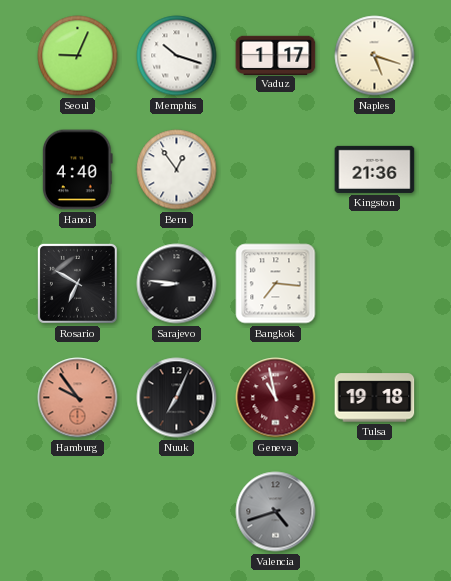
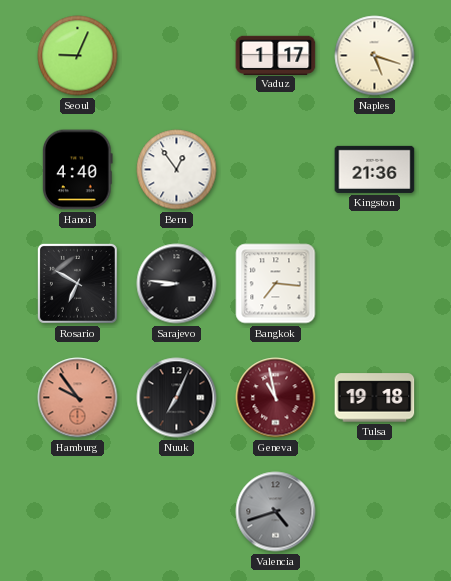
Memphis: 10:18 -> none (177, 56)
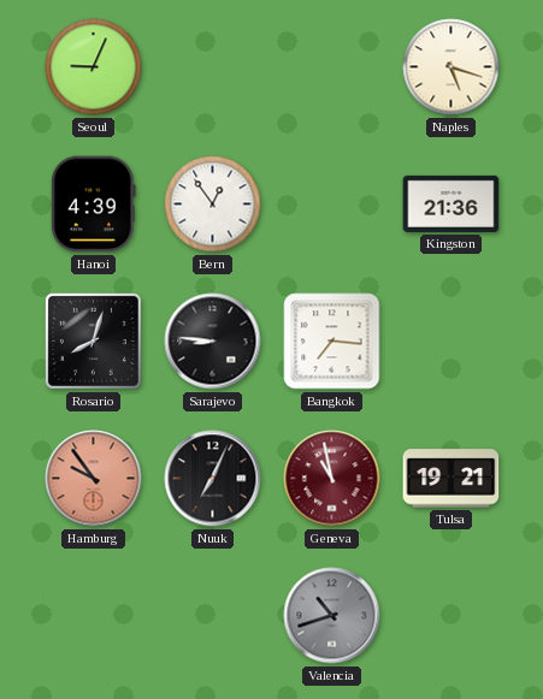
Vaduz: 1:17 -> none (276, 55)
Hanoi: 4:40 -> 4:39 (93, 205)
Rosario: 6:50 -> 8:03 (93, 340)
Tulsa: 19:18 -> 19:21 (451, 479)
Valencia: 4:42 -> 10:42 (332, 616)
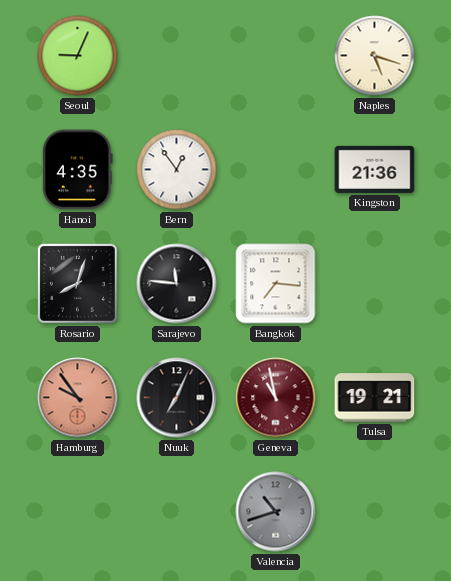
Hanoi: 4:39 -> 4:35 (77, 170)
Sarajevo: 8:46 -> 11:46 (177, 284)
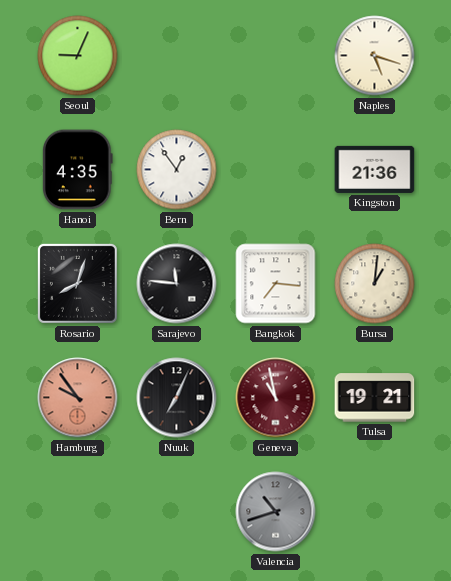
Bursa: none -> 1:01 (375, 284)
